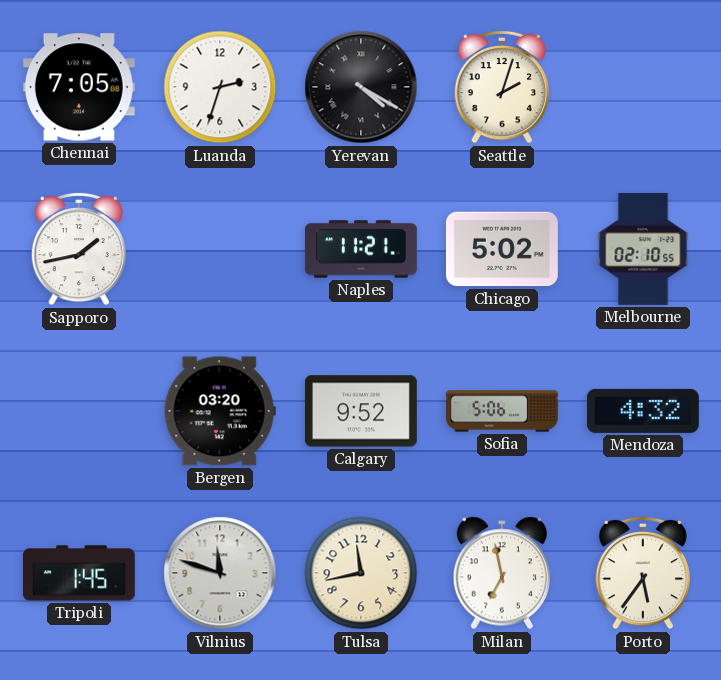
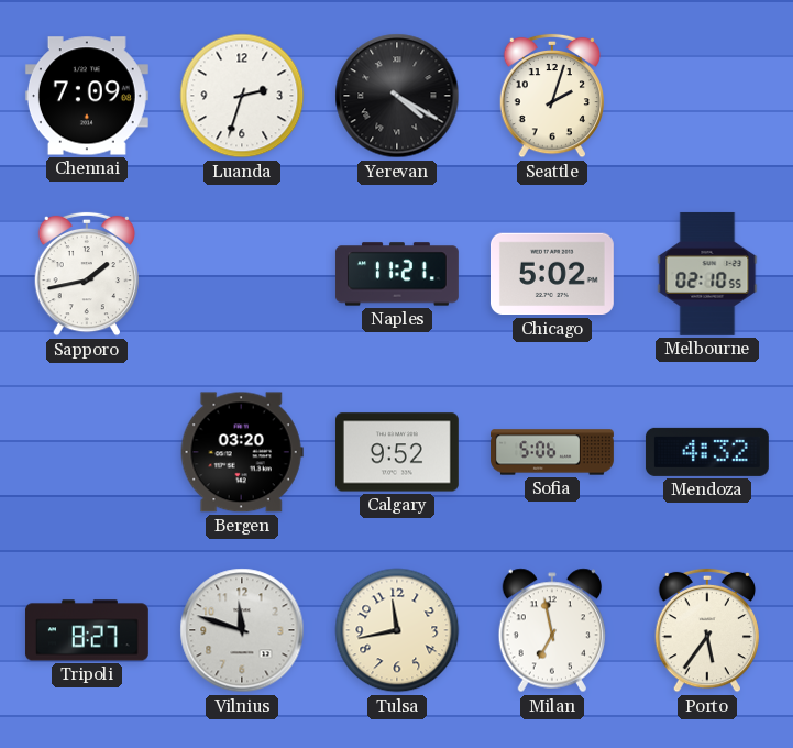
Chennai: 7:05 -> 7:09 (87, 96)
Tripoli: 1:45 -> 8:27 (87, 630)
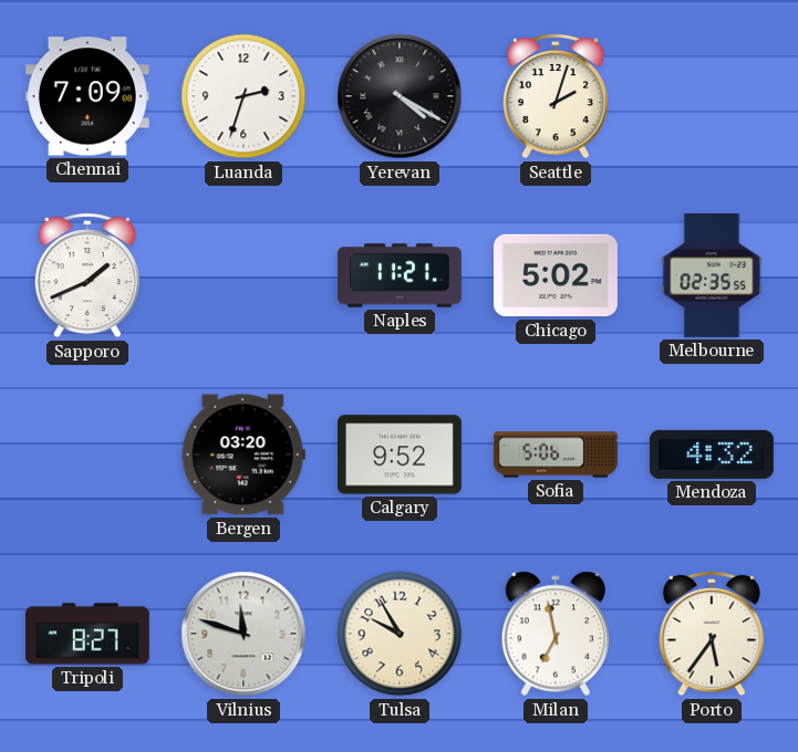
Sapporo: 1:43 -> 1:41 (87, 275)
Melbourne: 02:10 -> 02:35 (712, 275)
Tulsa: 11:43 -> 9:55 (400, 634)
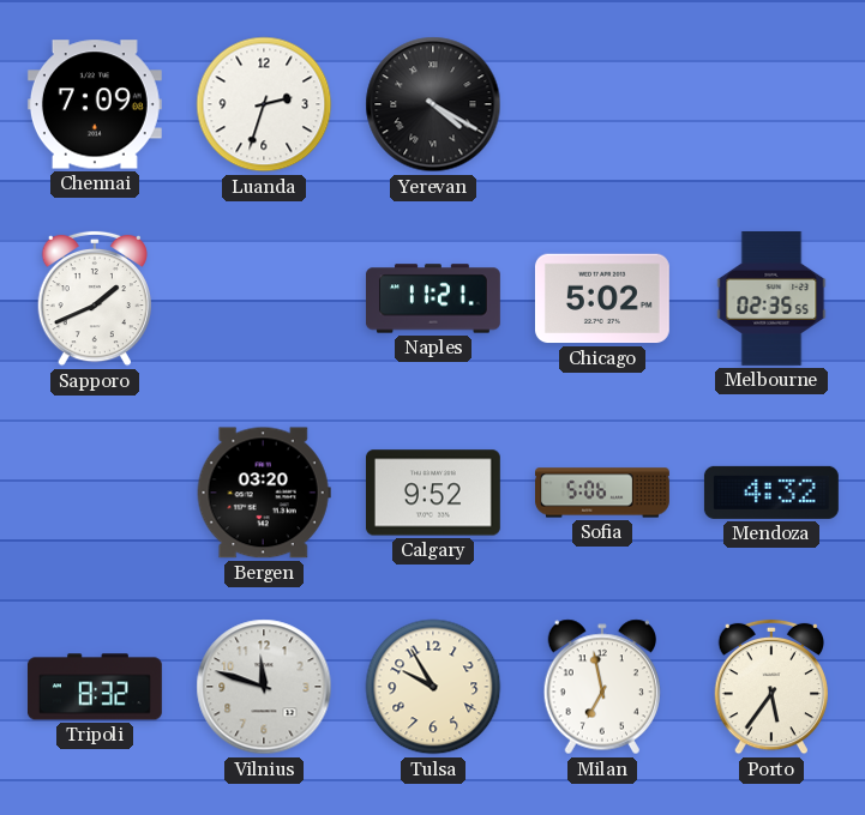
Seattle: 2:03 -> none (556, 96)
Tripoli: 8:27 -> 8:32 (95, 687)
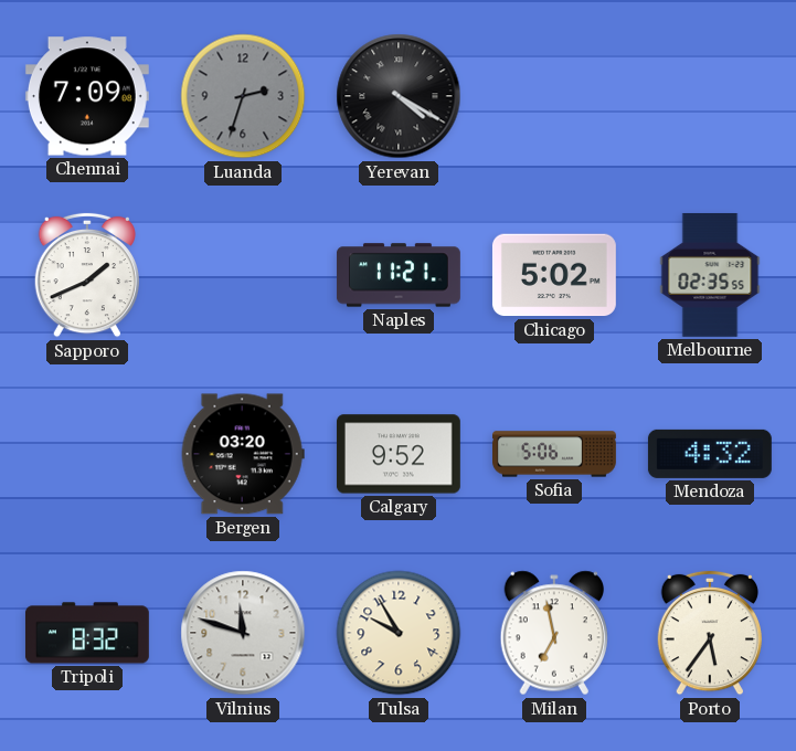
Luanda dial: white -> grey (243, 96)
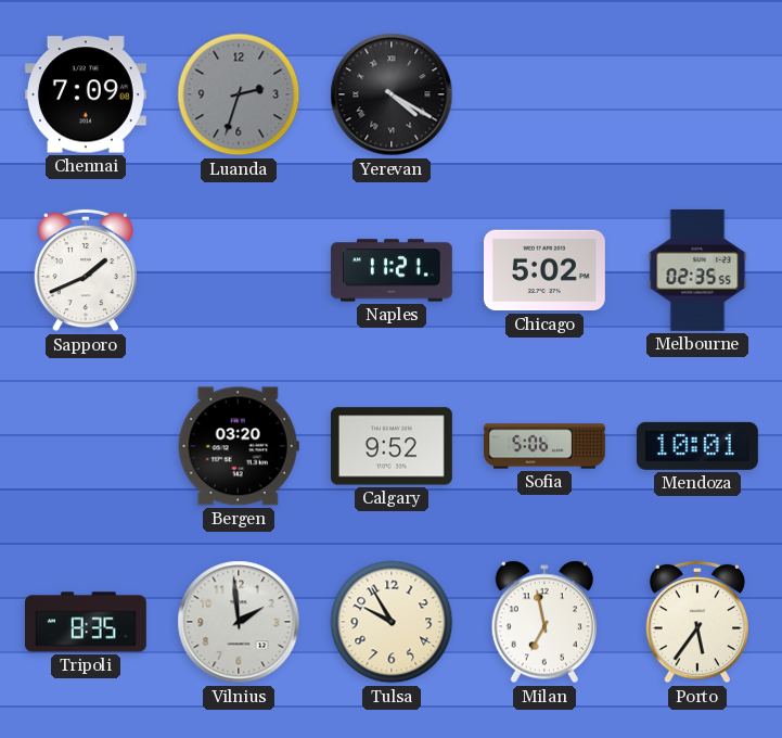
Mendoza: 4:32 -> 10:01 (697, 446)
Tripoli: 8:32 -> 8:35 (86, 622)
Vilnius: 11:48 -> 1:59 (239, 622)
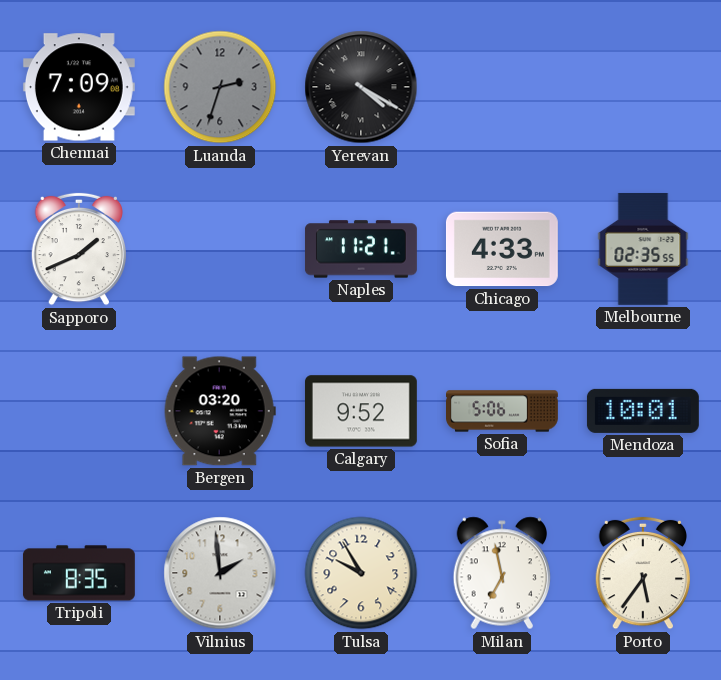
Chicago: 5:02 -> 4:33 (502, 249)
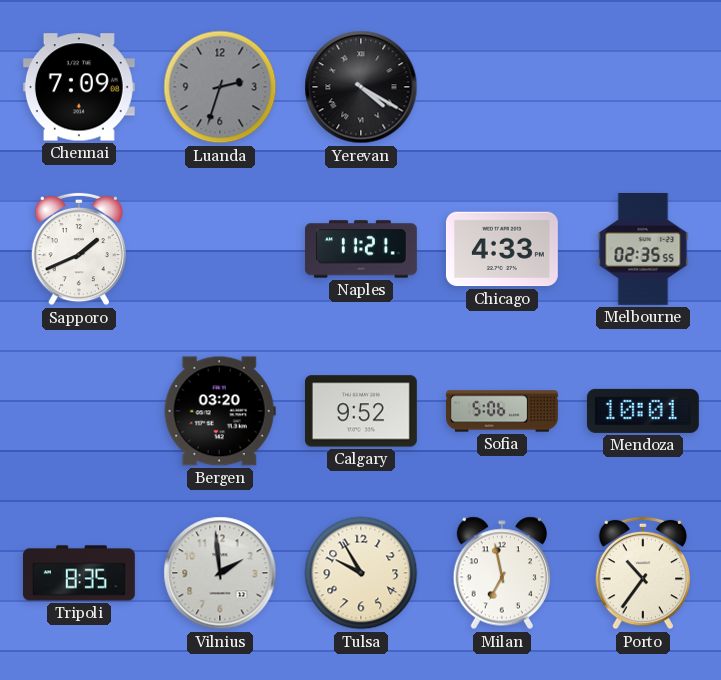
Porto: 5:36 -> 10:36 (643, 573)
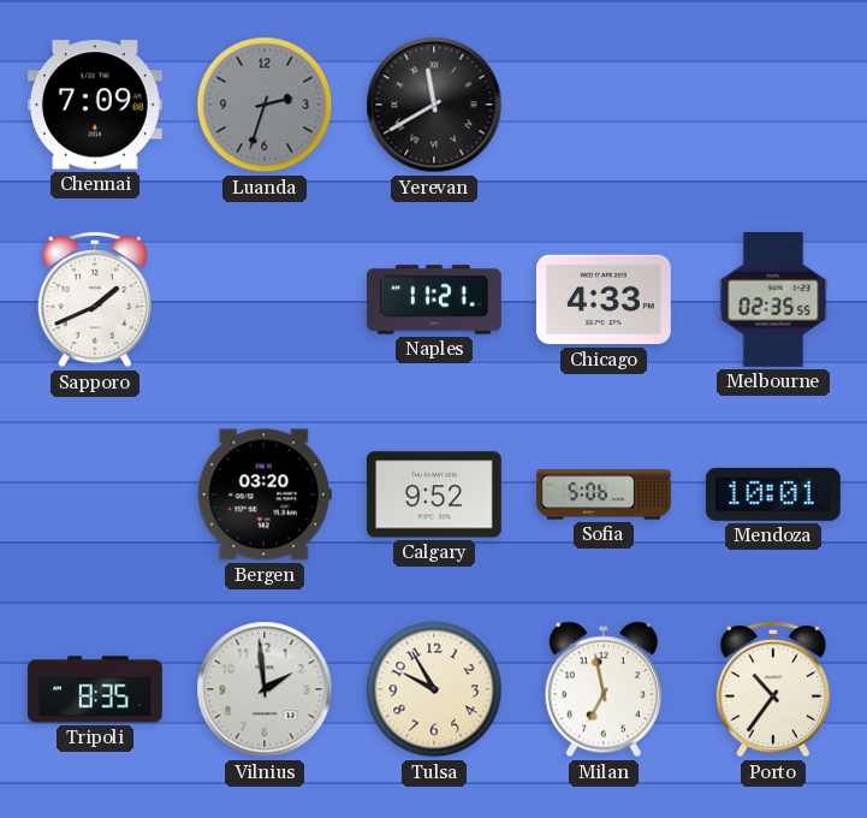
Yerevan: 4:20 -> 11:40 (434, 105)
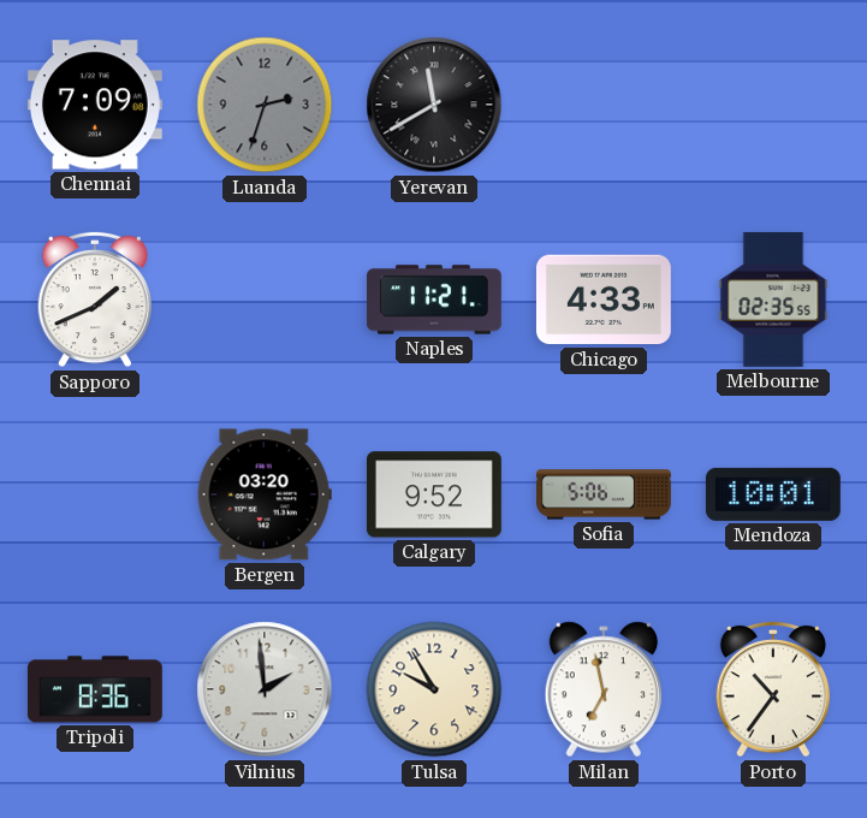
Tripoli: 8:35 -> 8:36 (95, 689)
